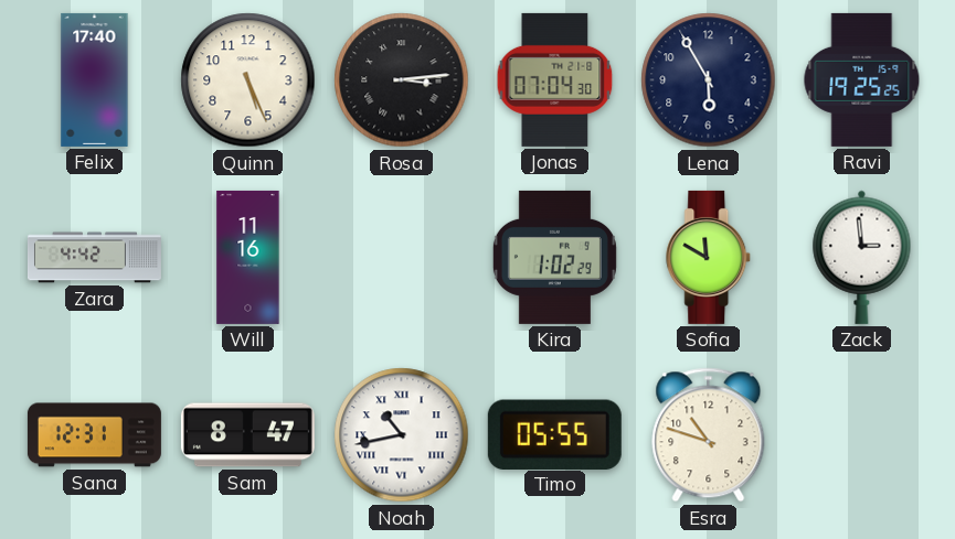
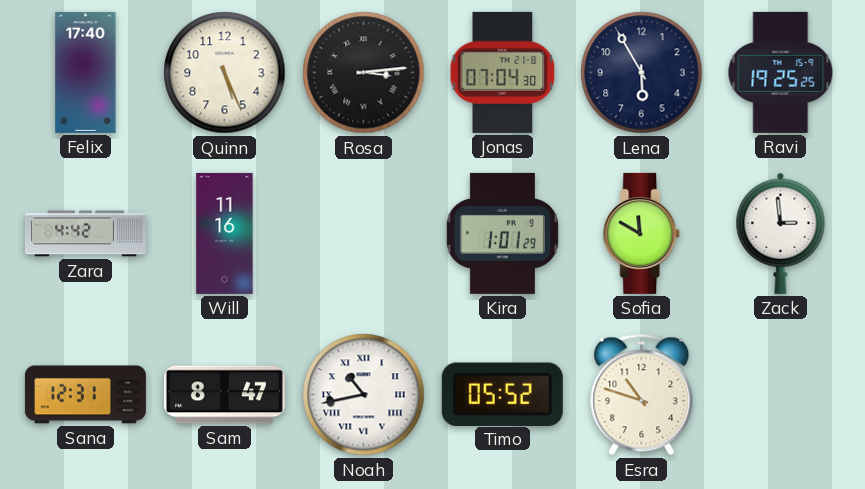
Kira: 1:02 -> 1:01 (502, 233)
Timo: 05:55 -> 05:52 (502, 394)
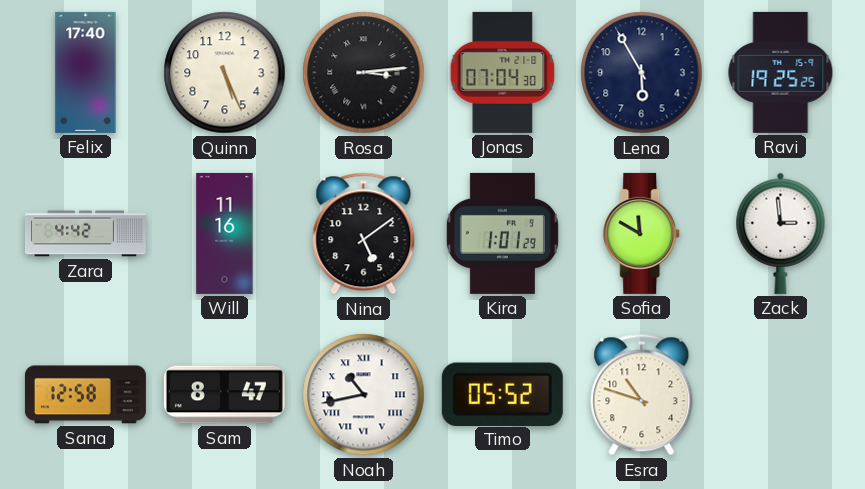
Nina: none -> 5:09 (364, 234)
Sana: 12:31 -> 12:58 (85, 395)
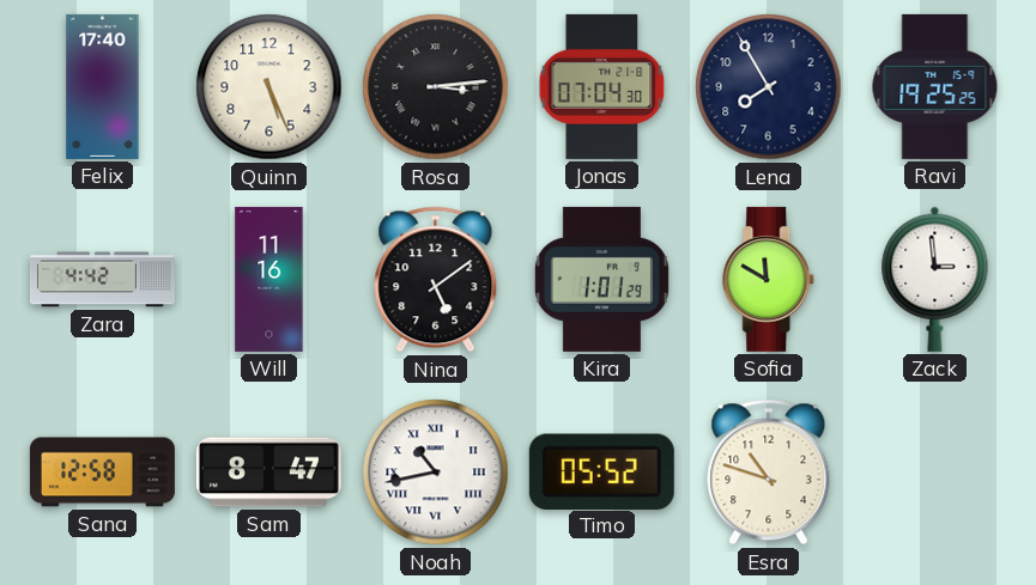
Lena: 5:55 -> 7:55 (769, 87)
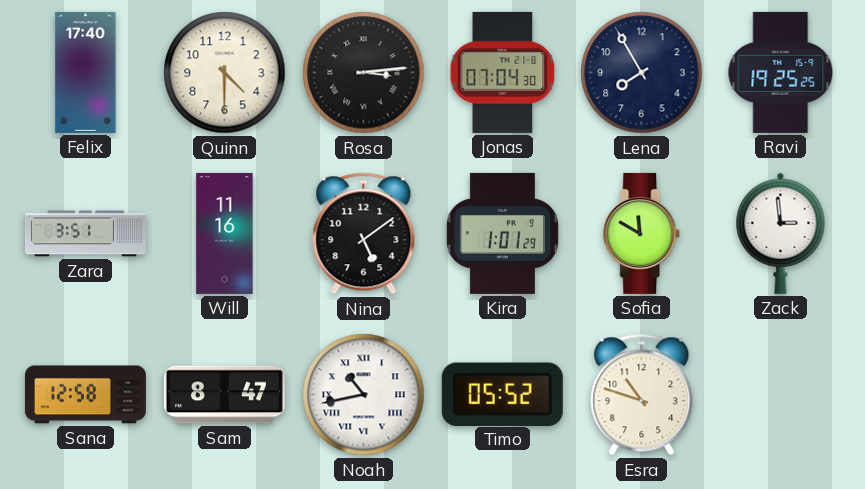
Quinn: 5:26 -> 4:30 (225, 73)
Zara: 4:42 -> 3:51 (85, 234)
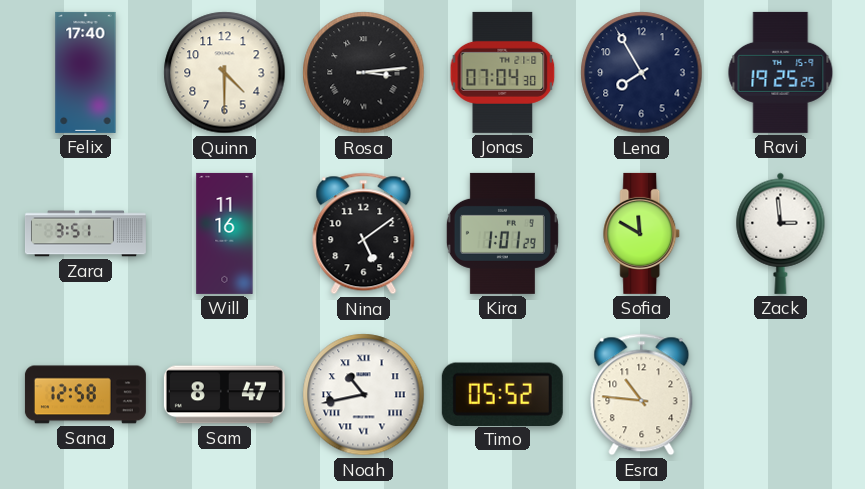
Esra: 10:48 -> 10:46 (642, 395)
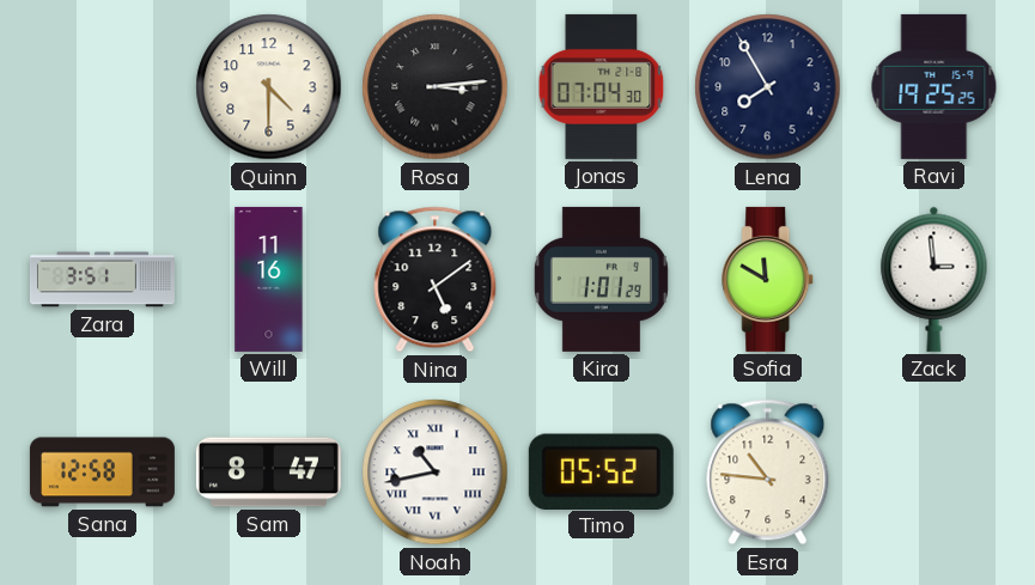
Felix: 17:40 -> none (86, 72)
